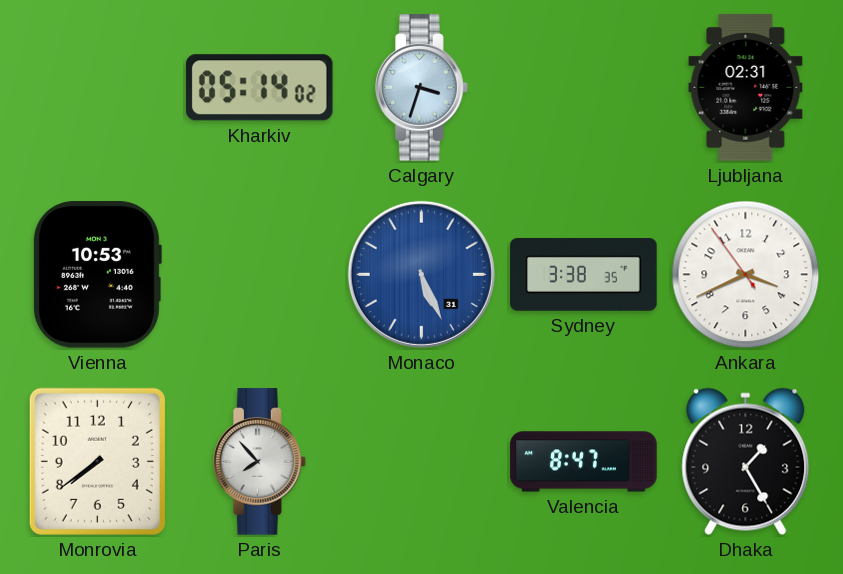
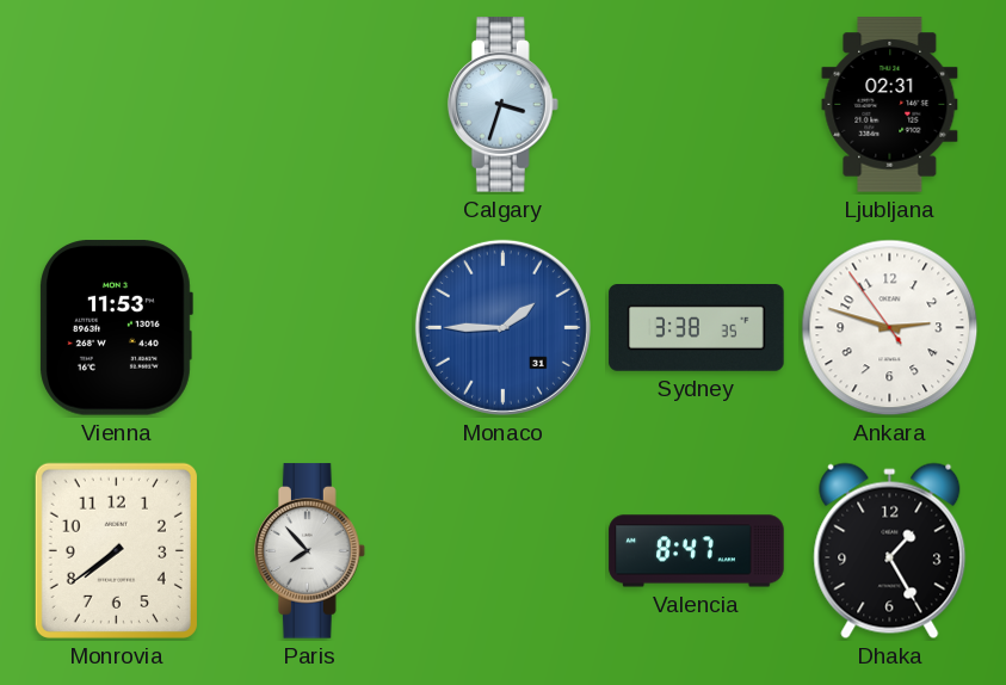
Kharkiv: 05:14 -> none (259, 88)
Vienna: 10:53 -> 11:53 (117, 328)
Monaco: 5:26 -> 1:45 (502, 327)
Ankara: 3:40 -> 2:47 (890, 328)
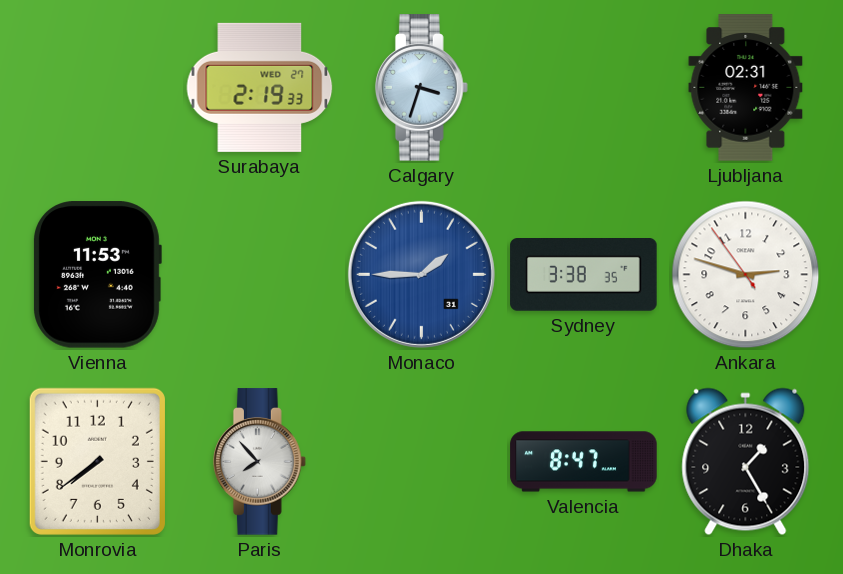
Surabaya: none -> 2:19 (260, 87)
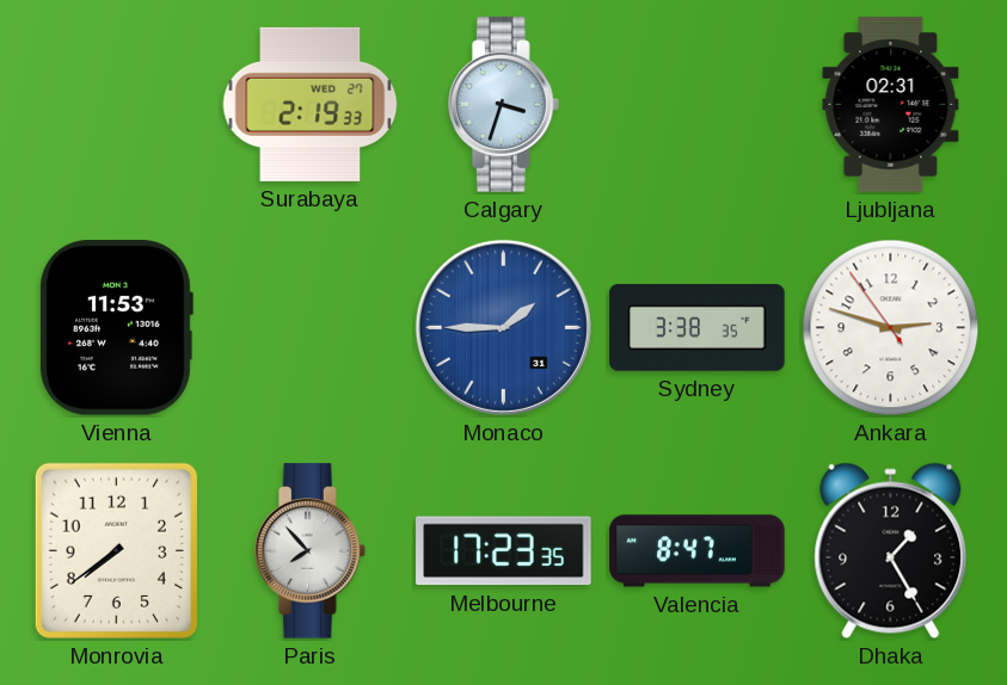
Melbourne: none -> 17:23 (504, 551)
